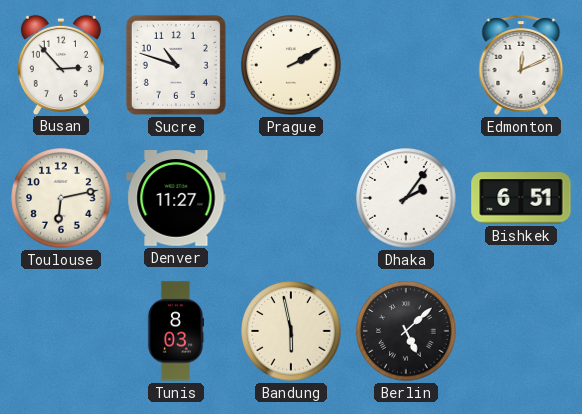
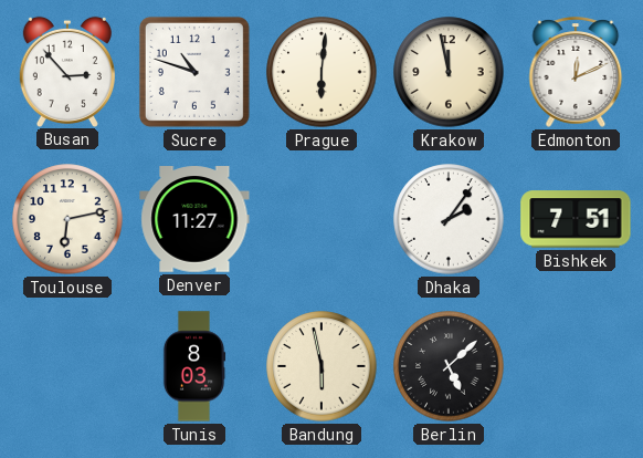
Prague: 2:10 -> 6:01 (321, 72)
Krakow: none -> 11:58 (449, 72)
Bishkek: 6:51 -> 7:51 (576, 219)
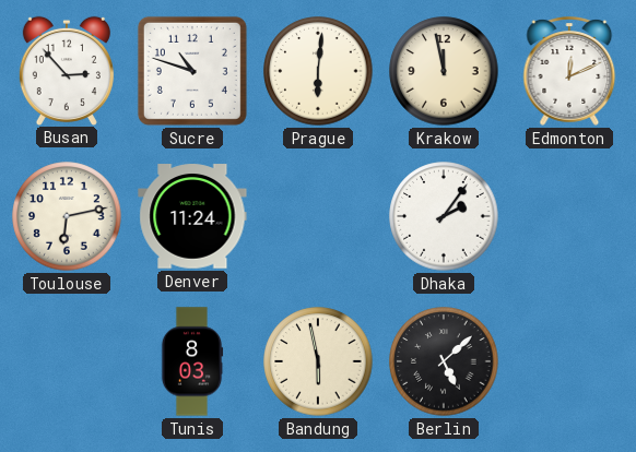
Denver: 11:27 -> 11:24 (192, 216)
Bishkek: 7:51 -> none (576, 219)
